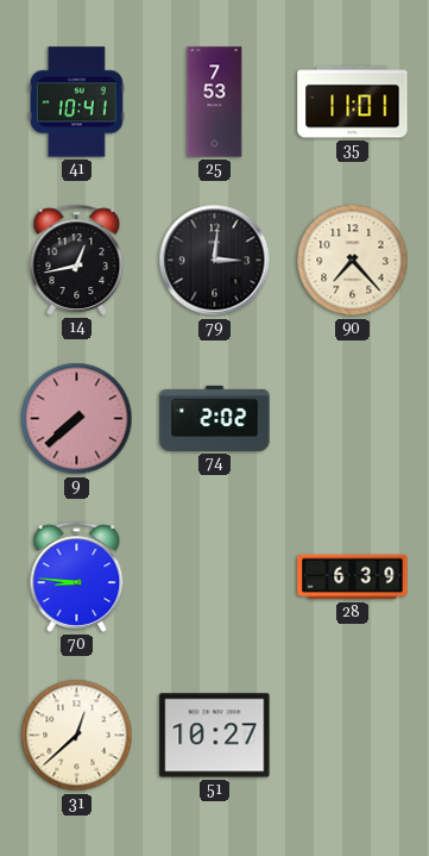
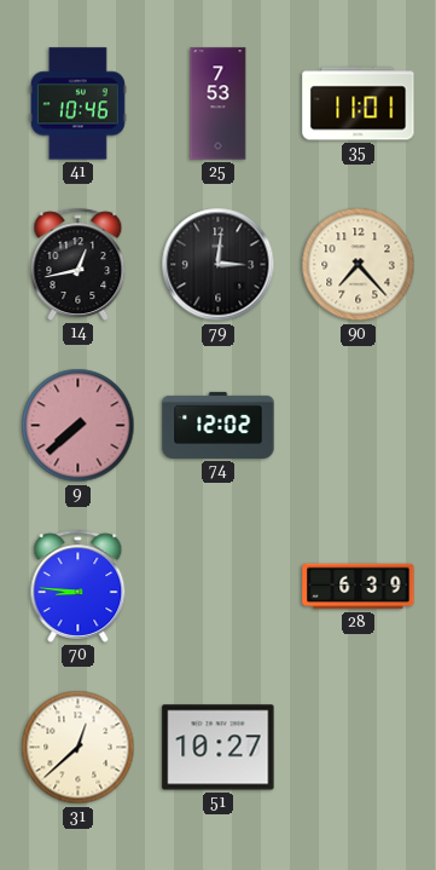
41: 10:41 -> 10:46 (77, 104)
74: 2:02 -> 12:02 (219, 425)
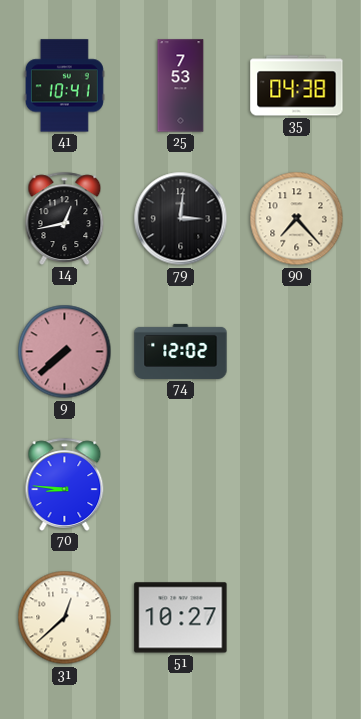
41: 10:46 -> 10:41 (64, 86)
35: 11:01 -> 04:38 (297, 86)
28: 6:39 -> none (359, 587)
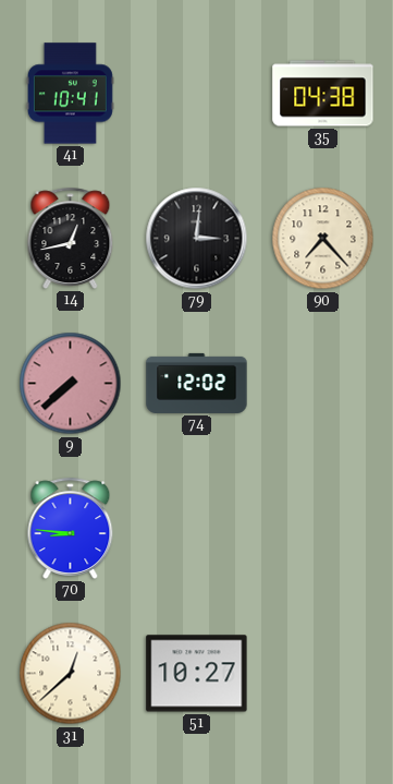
25: 7:53 -> none (181, 86)
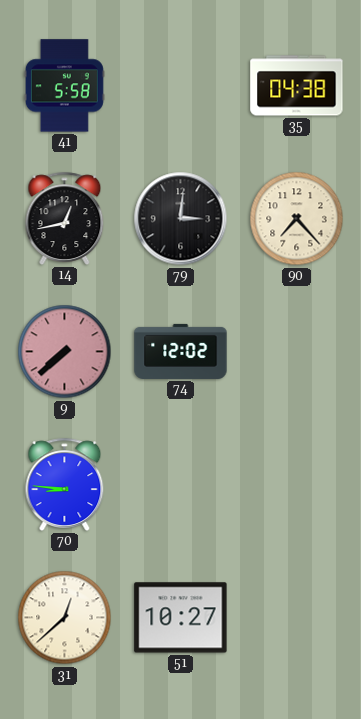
41: 10:41 -> 5:58 (64, 86)
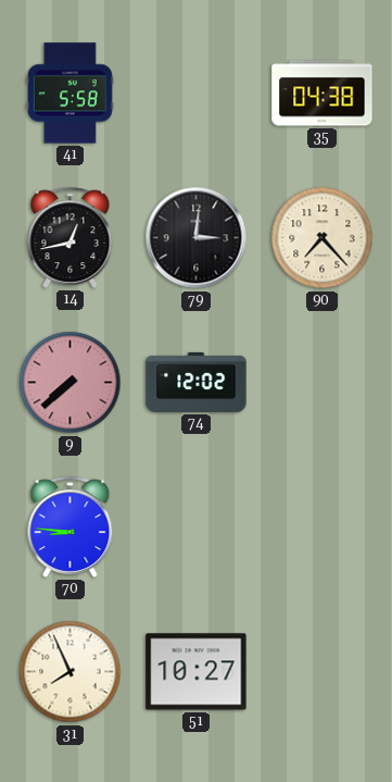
31: 12:38 -> 7:56 (71, 672)
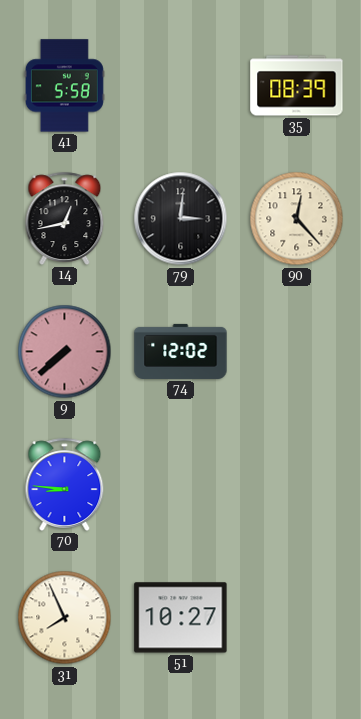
35: 04:38 -> 08:39 (297, 86)
90: 7:23 -> 12:23 (297, 219)
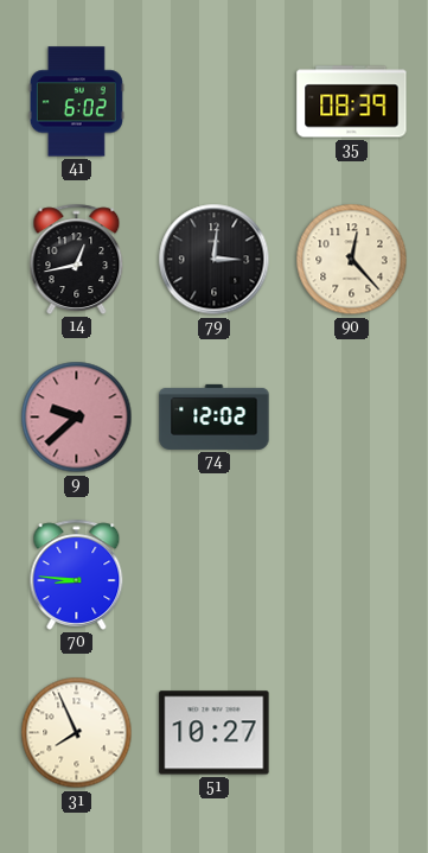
41: 5:58 -> 6:02 (76, 102)
9: 7:38 -> 9:38 (77, 418)
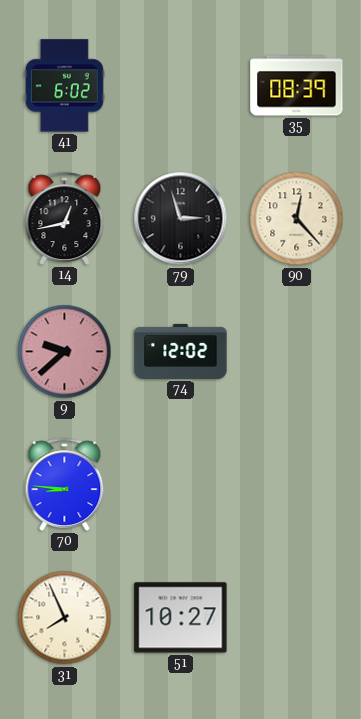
79: 3:01 -> 2:57 (181, 219)
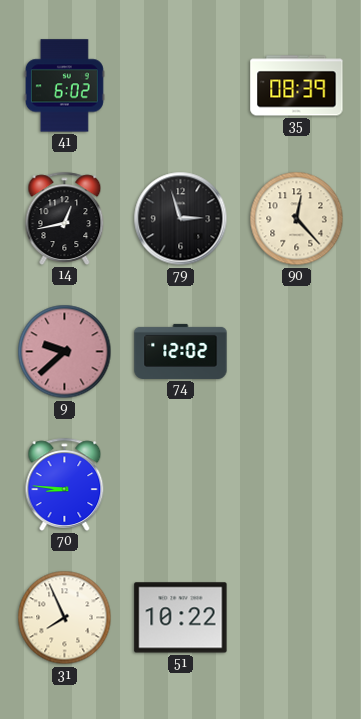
51: 10:27 -> 10:22 (181, 618)
